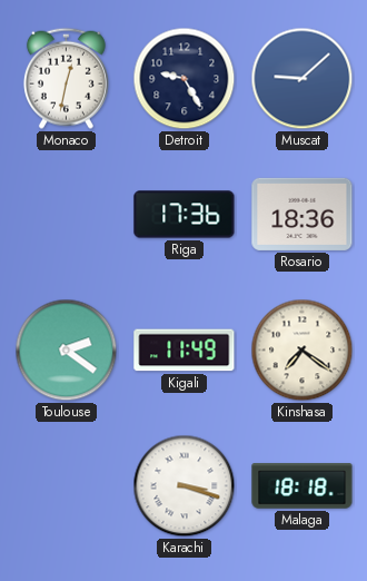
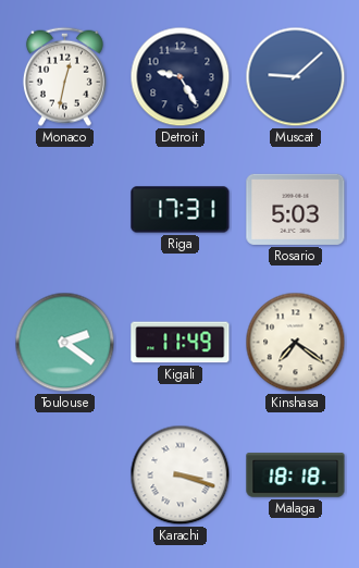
Riga: 17:36 -> 17:31 (181, 210)
Rosario: 18:36 -> 5:03 (296, 209)
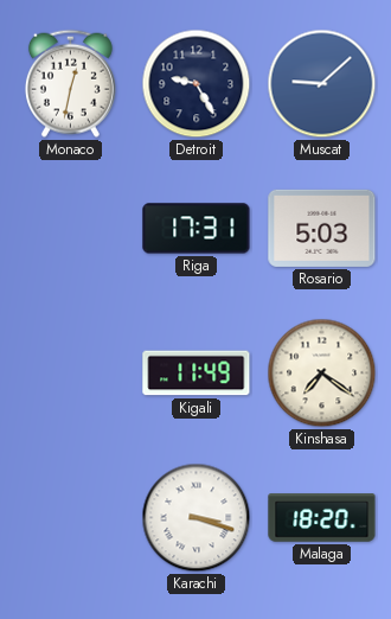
Toulouse: 2:21 -> none (65, 343)
Malaga: 18:18 -> 18:20 (322, 518)
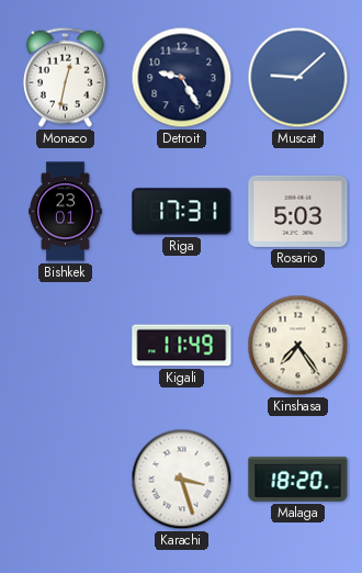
Bishkek: none -> 23:01 (66, 212)
Kinshasa: 7:21 -> 7:24 (298, 346)
Karachi: 3:18 -> 3:27 (182, 480)
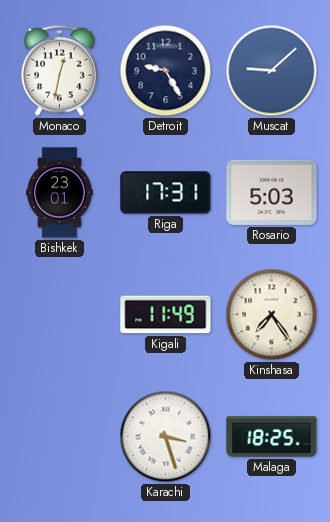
Malaga: 18:20 -> 18:25 (272, 437)
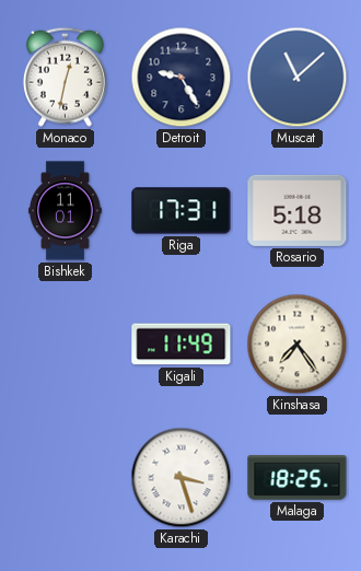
Muscat: 9:08 -> 11:08 (298, 78)
Bishkek: 23:01 -> 11:01 (66, 211)
Rosario: 5:03 -> 5:18 (298, 210)
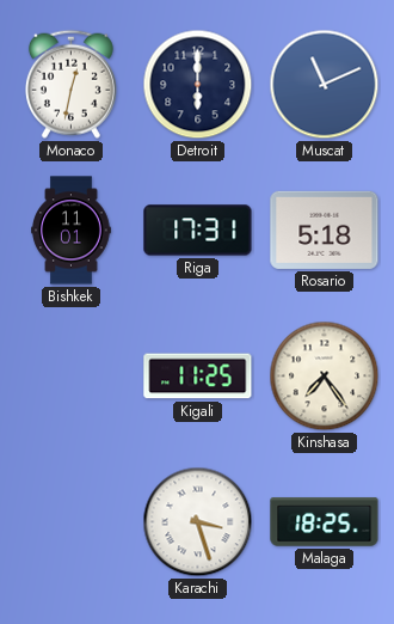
Detroit: 9:25 -> 6:00 (198, 85)
Muscat: 11:08 -> 11:11 (325, 85)
Kigali: 11:49 -> 11:25 (198, 377)
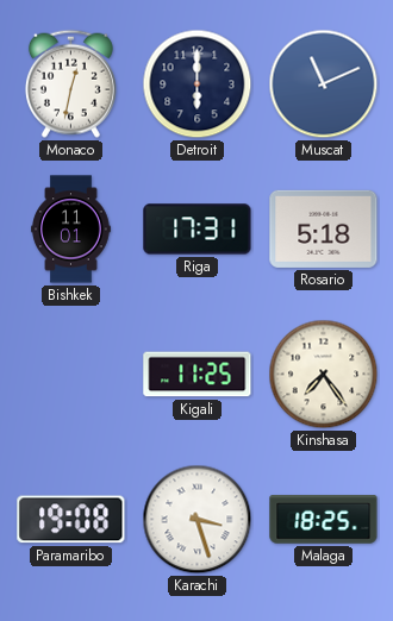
Paramaribo: none -> 19:08 (71, 520)
